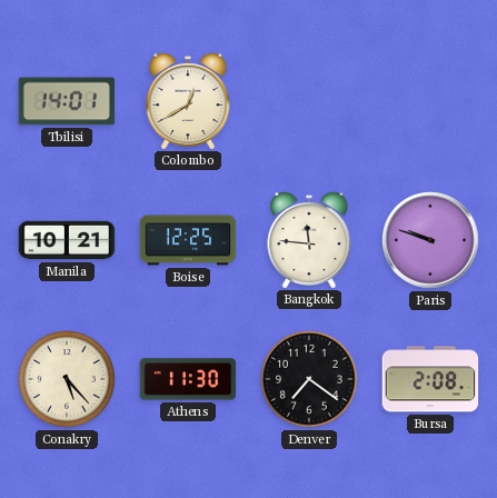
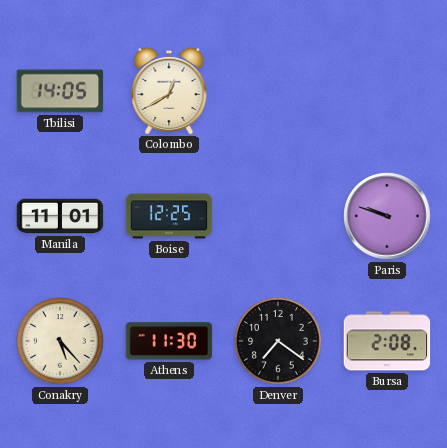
Tbilisi: 14:01 -> 14:05 (60, 91)
Manila: 10:21 -> 11:01 (60, 216)
Bangkok: 11:46 -> none (309, 239)
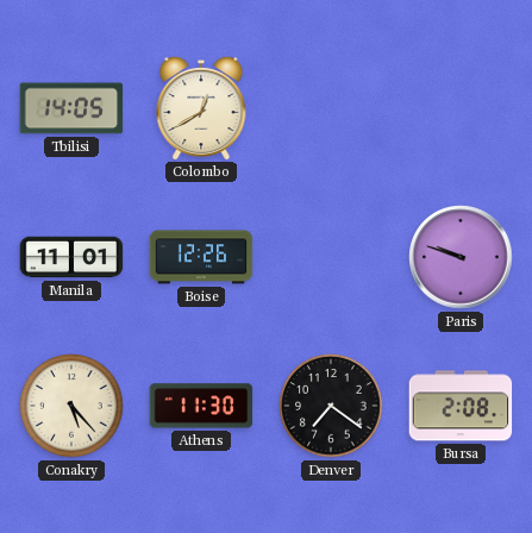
Boise: 12:25 -> 12:26 (201, 257)
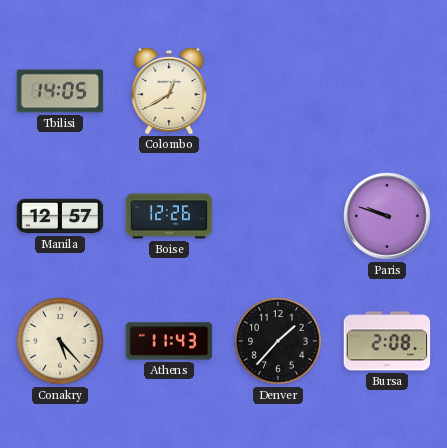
Manila: 11:01 -> 12:57 (60, 216)
Athens: 11:30 -> 11:43 (169, 341)
Denver: 7:21 -> 1:37 (278, 341)
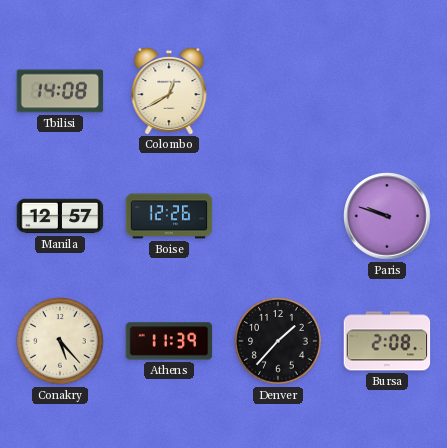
Tbilisi: 14:05 -> 14:08 (60, 91)
Athens: 11:43 -> 11:39 (169, 341)
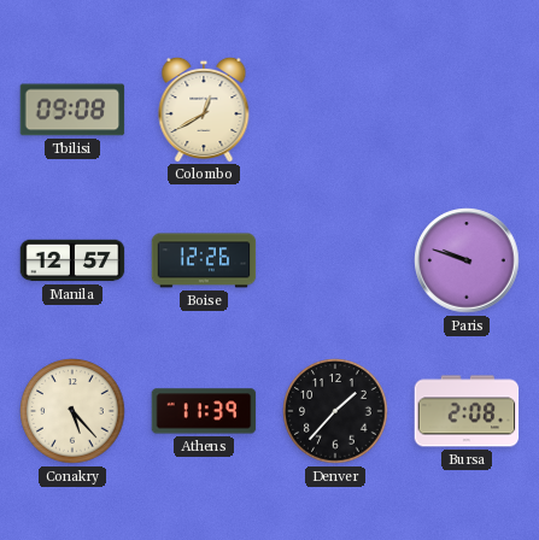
Tbilisi: 14:08 -> 09:08 (72, 110)
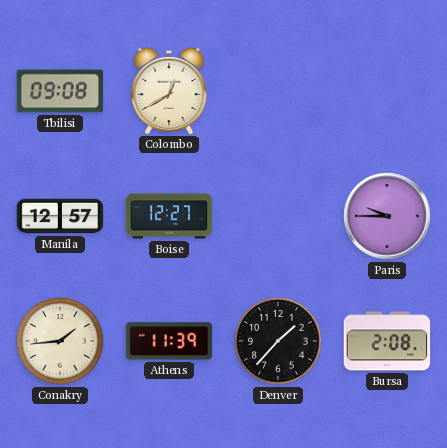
Boise: 12:26 -> 12:27 (169, 216)
Paris: 9:48 -> 9:45 (387, 216)
Conakry: 5:23 -> 1:44 (60, 341)
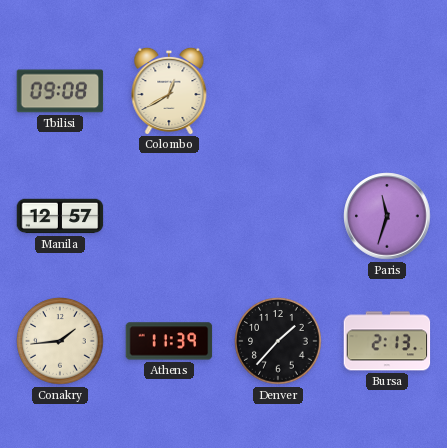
Boise: 12:27 -> none (169, 216)
Paris: 9:45 -> 11:33 (387, 216)
Bursa: 2:08 -> 2:13 (387, 341)
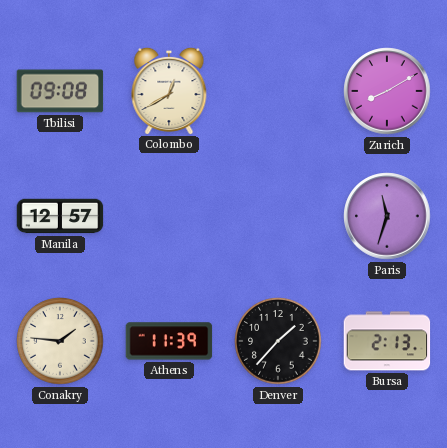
Zurich: none -> 8:10 (387, 91)
Conakry: 1:44 -> 1:46 (60, 341)
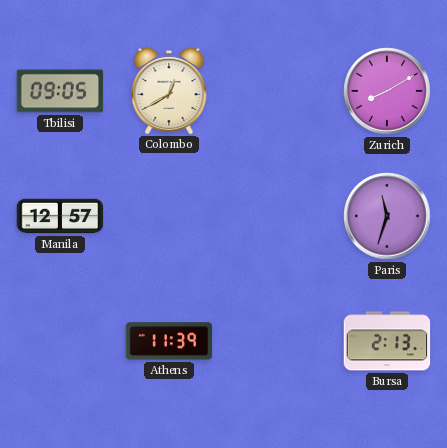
Tbilisi: 09:08 -> 09:05 (60, 91)
Conakry: 1:46 -> none (60, 341)
Denver: 1:37 -> none (278, 341)
